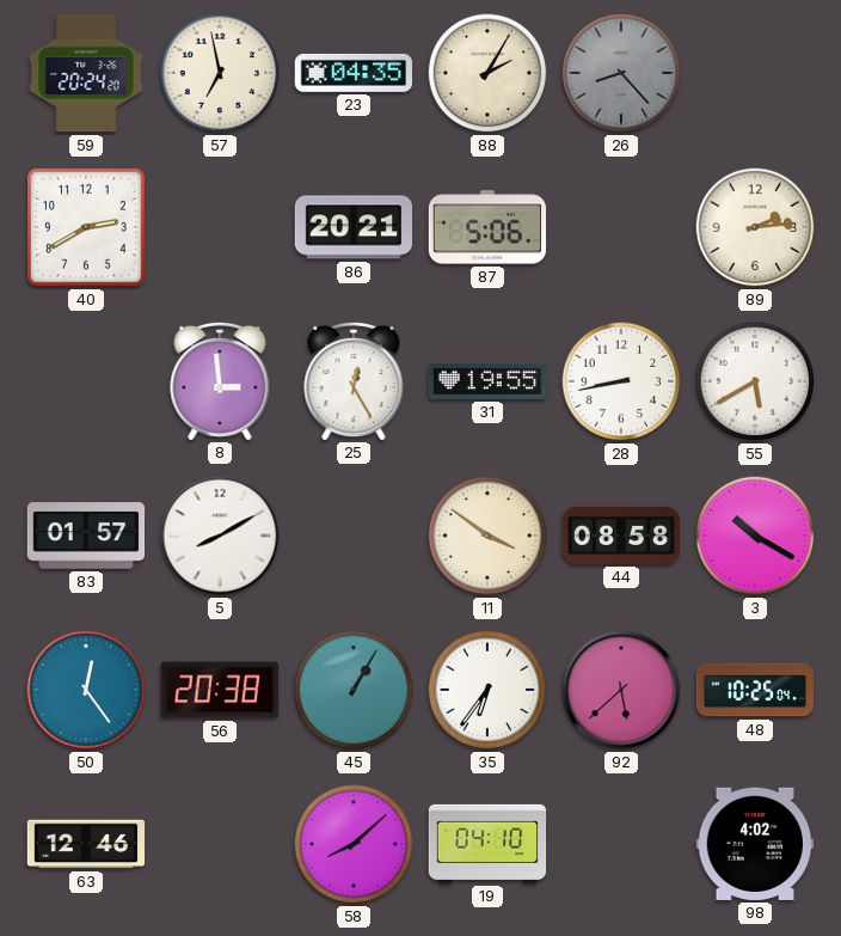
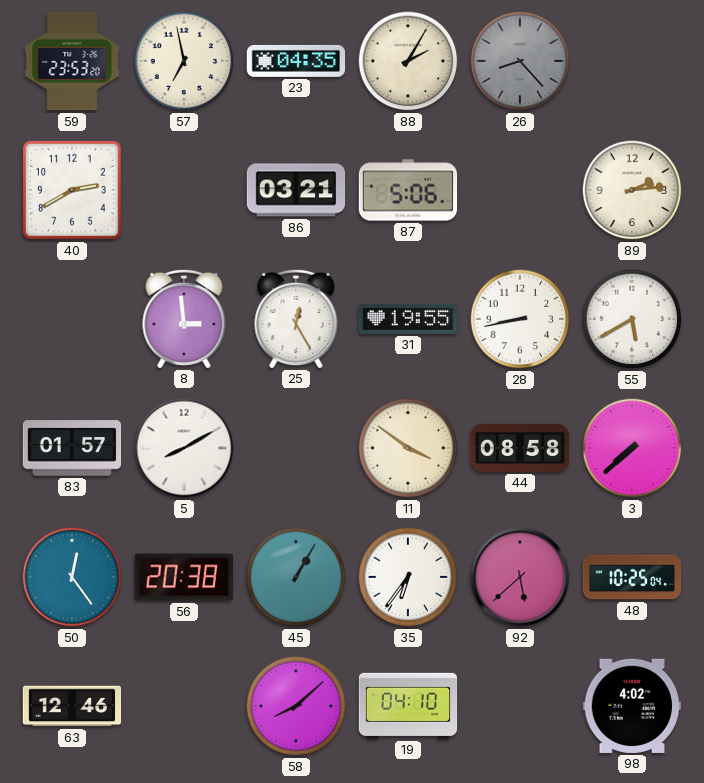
59: 20:24 -> 23:53 (72, 61)
86: 20:21 -> 03:21 (296, 190)
3: 10:20 -> 7:38 (632, 448)
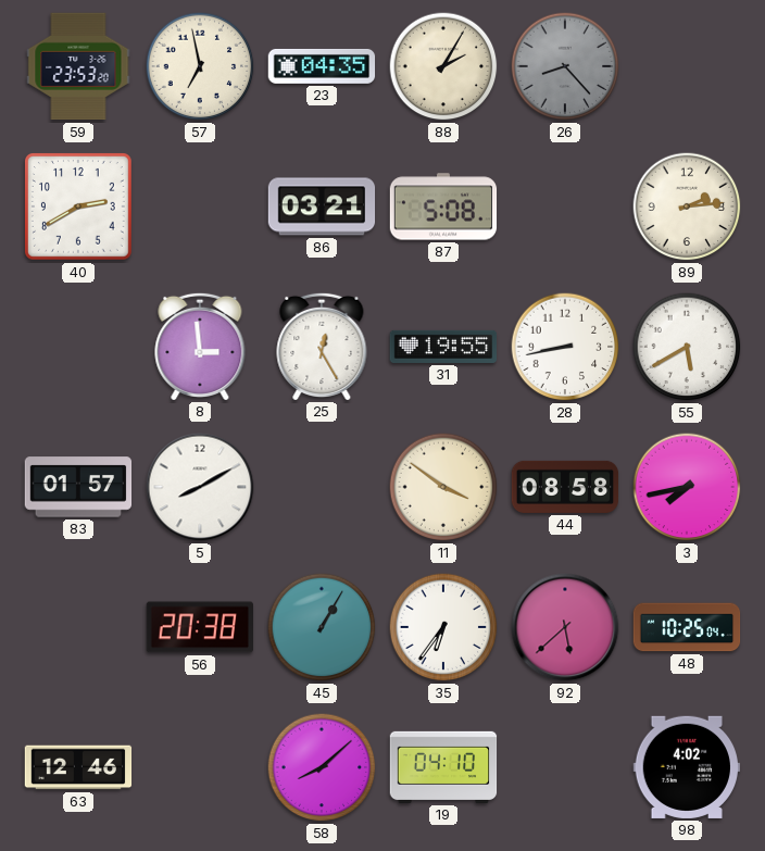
87: 5:06 -> 5:08 (443, 207)
3: 7:38 -> 7:43 (687, 487)
50: 12:24 -> none (72, 577)
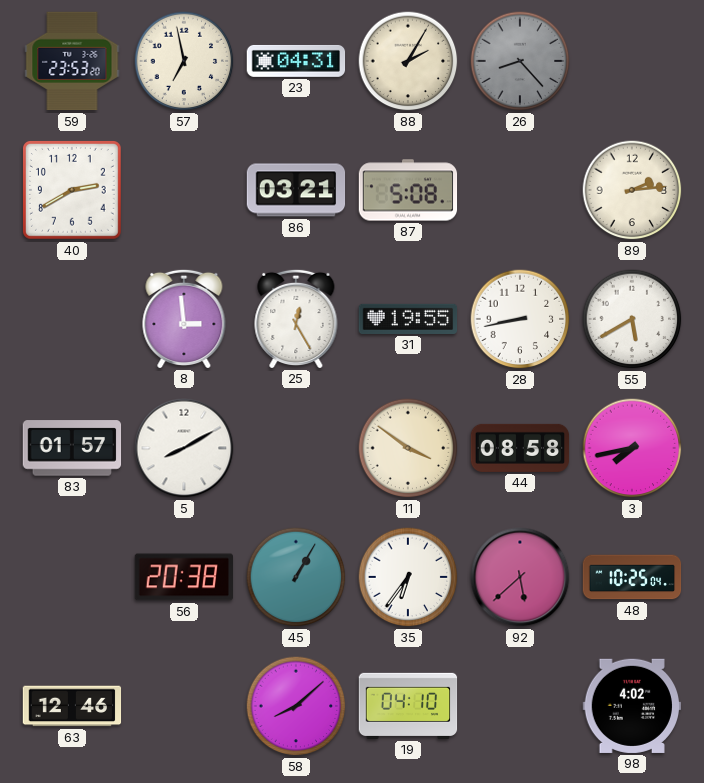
23: 04:35 -> 04:31 (296, 61)
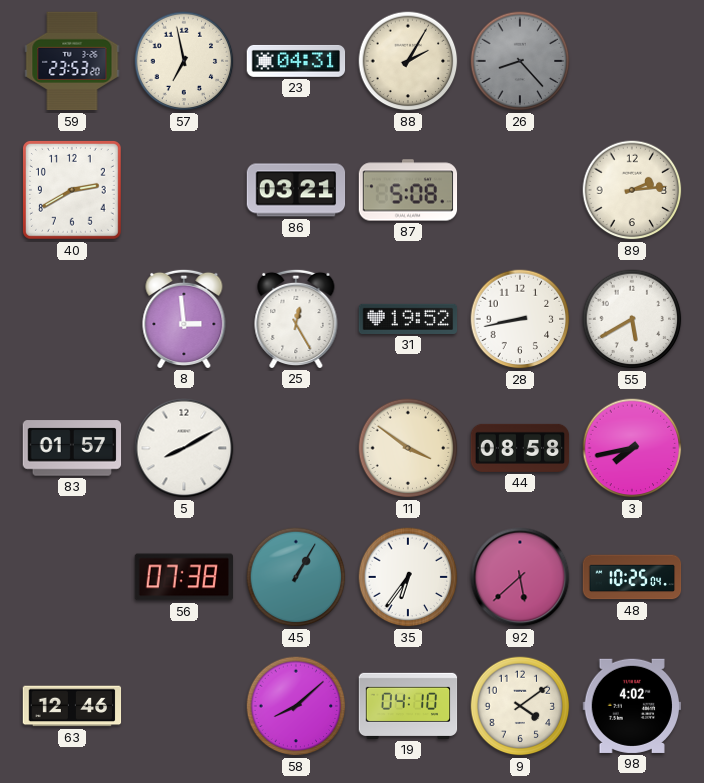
31: 19:55 -> 19:52 (408, 319)
56: 20:38 -> 07:38 (183, 577)
9: none -> 4:09 (520, 706)
